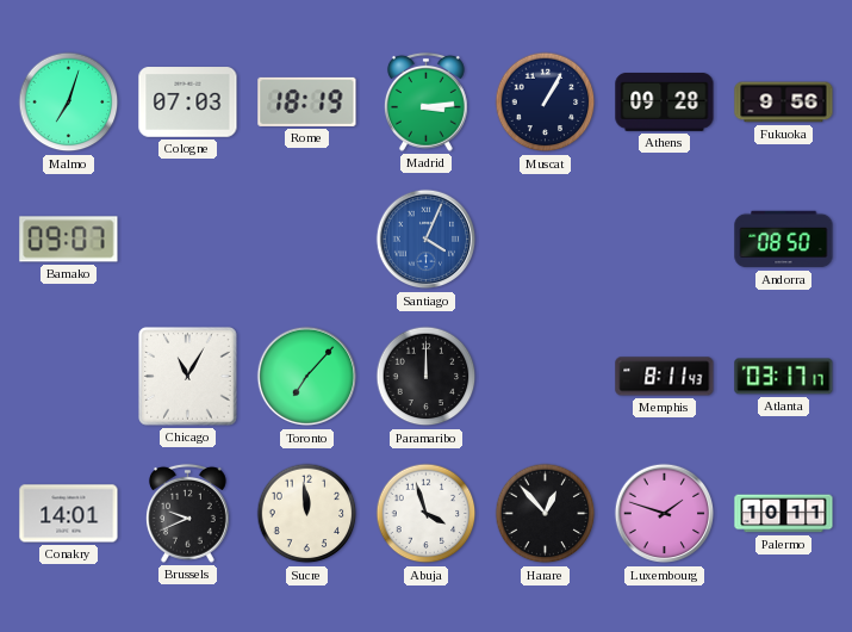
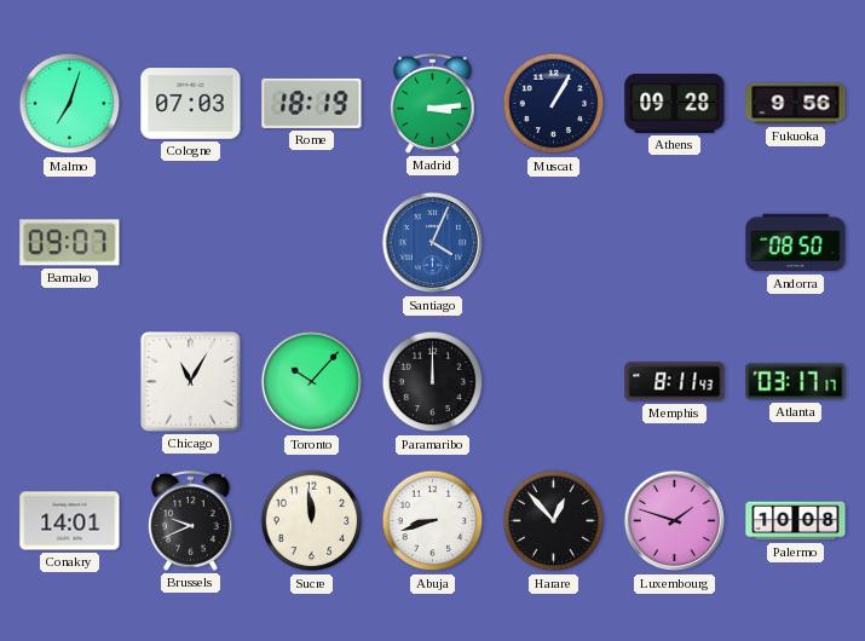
Toronto: 7:07 -> 10:07 (312, 382)
Abuja: 3:57 -> 8:42 (433, 521)
Palermo: 10:11 -> 10:08 (796, 521)
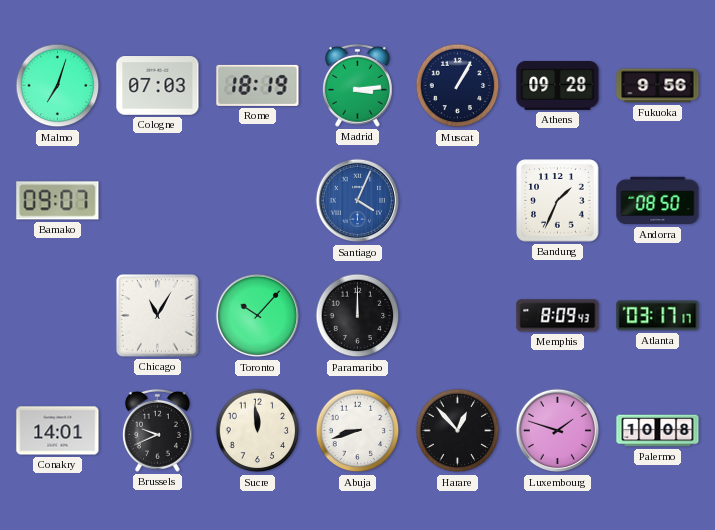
Bandung: none -> 1:34 (558, 201)
Memphis: 8:11 -> 8:09 (558, 316)
